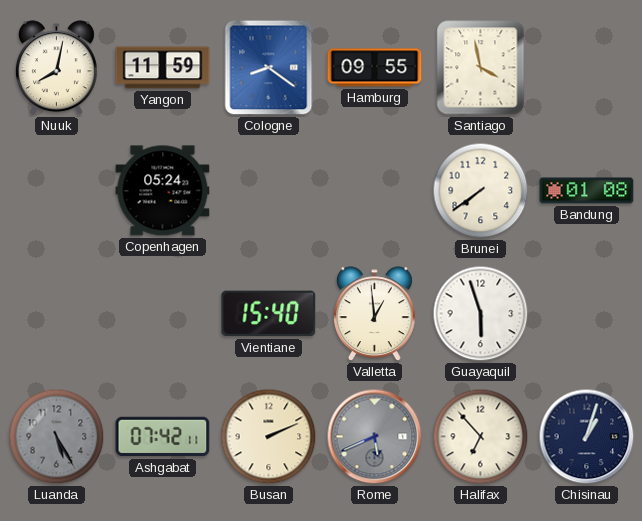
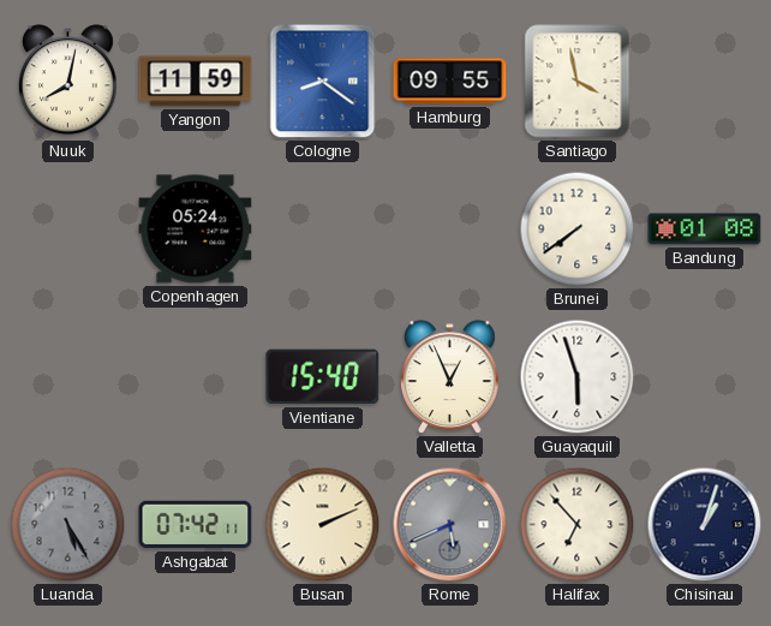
Valletta: 12:59 -> 12:56 (449, 377)
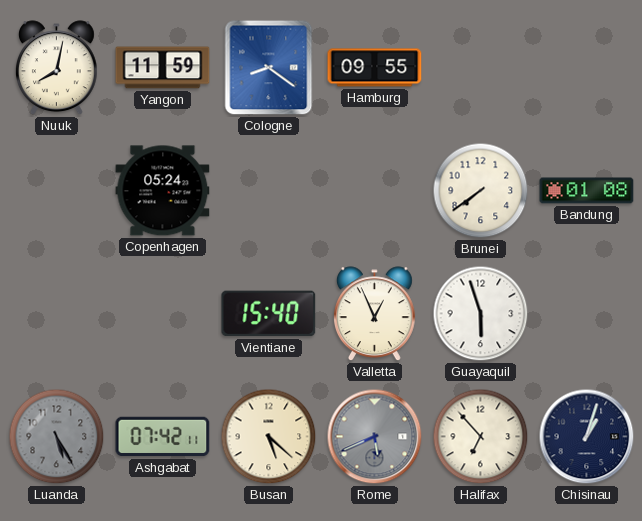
Santiago: 3:58 -> none (578, 82)
Busan: 2:11 -> 5:22 (269, 437)
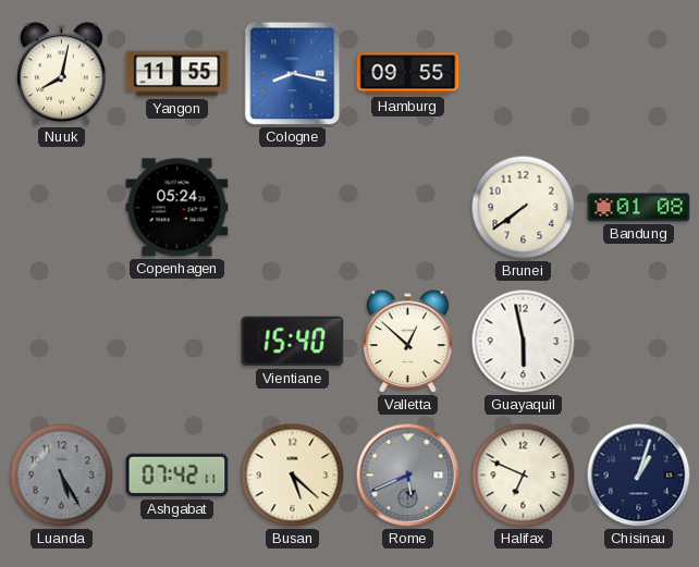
Yangon: 11:59 -> 11:55 (177, 74)
Cologne: 8:21 -> 8:17 (293, 74)
Valletta: 12:56 -> 12:52 (407, 342)
Guayaquil: 5:57 -> 5:58 (524, 342)
Halifax: 6:53 -> 6:49 (524, 476)
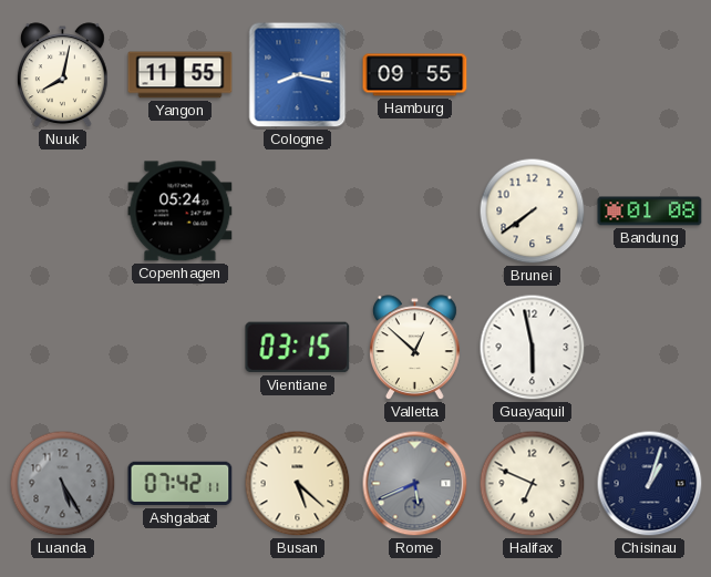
Vientiane: 15:40 -> 03:15 (298, 348)
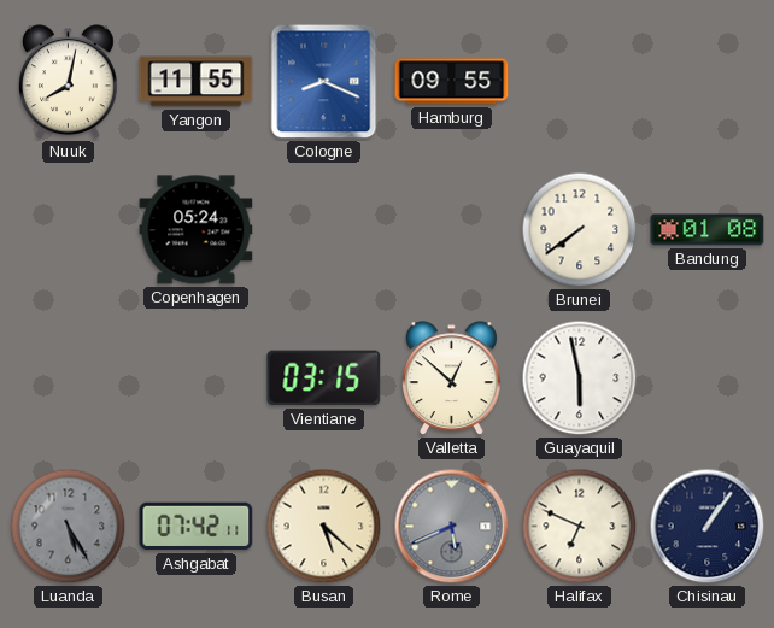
Cologne: 8:17 -> 8:19 (324, 82)
Chisinau: 1:03 -> 1:06 (708, 527)
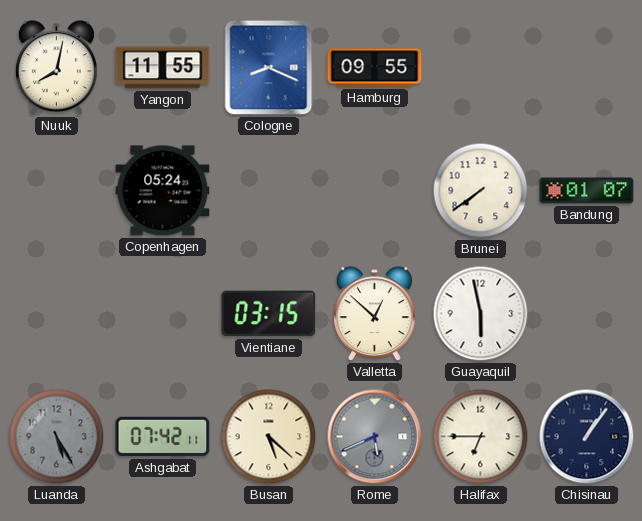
Bandung: 01:08 -> 01:07 (587, 191)
Halifax: 6:49 -> 6:45 (481, 437)
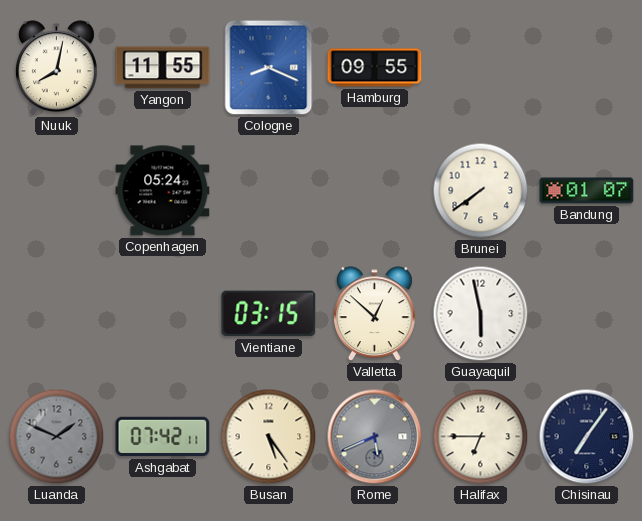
Luanda: 5:25 -> 1:49 (57, 437)
Busan: 5:22 -> 5:24 (269, 437)
Chisinau: 1:06 -> 7:06 (587, 437)
